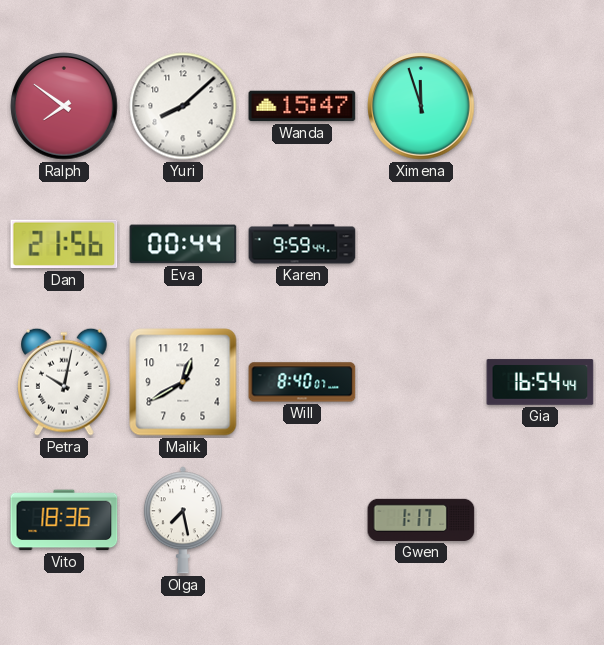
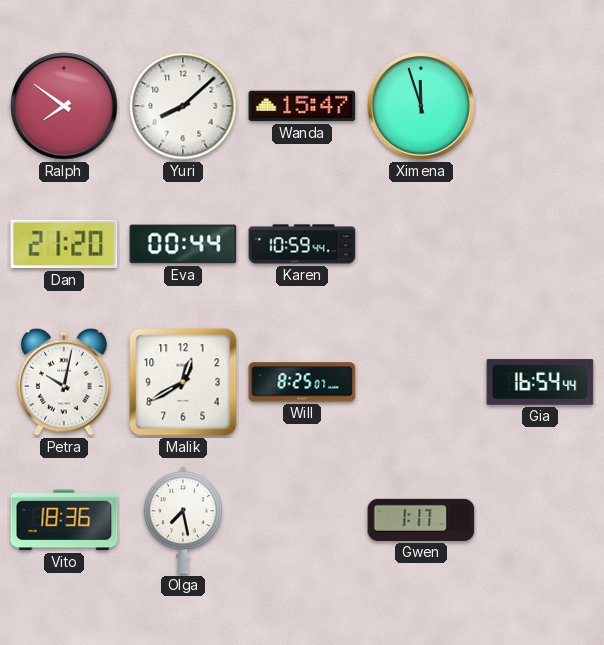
Dan: 21:56 -> 21:20 (64, 244)
Karen: 9:59 -> 10:59 (302, 244)
Will: 8:40 -> 8:25 (302, 382)
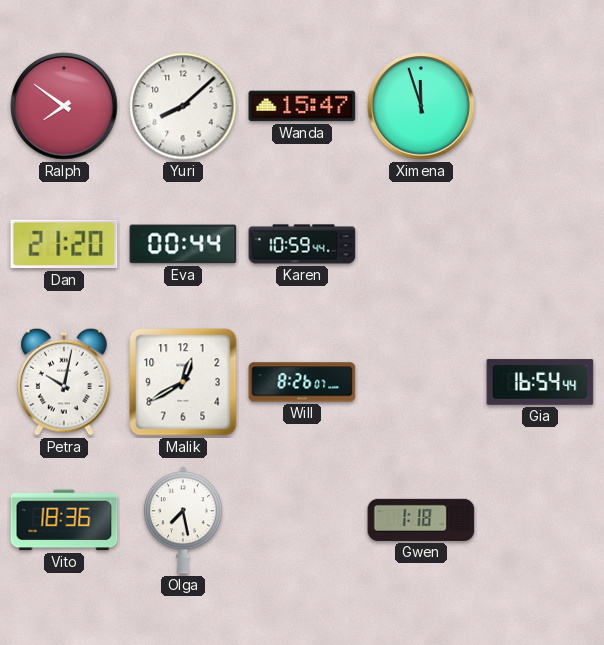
Will: 8:25 -> 8:26 (302, 382)
Gwen: 1:17 -> 1:18 (421, 520)
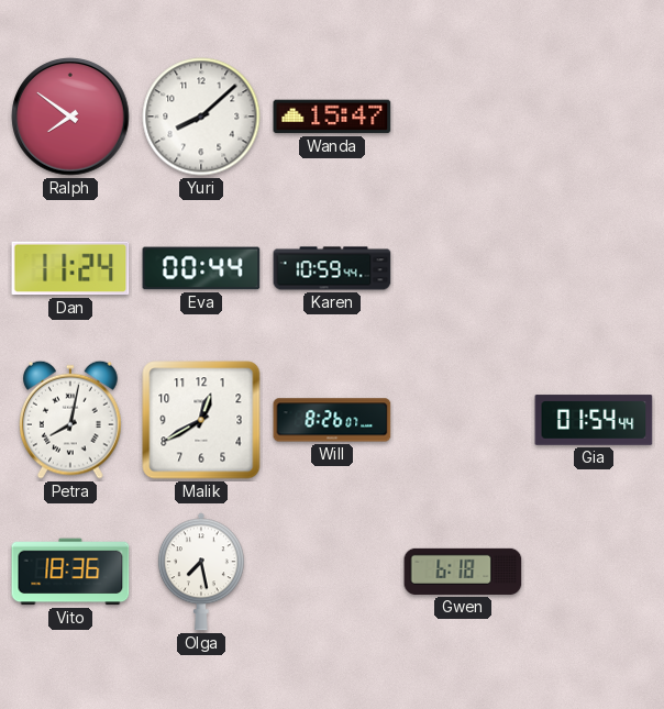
Ximena: 11:57 -> none (421, 106)
Dan: 21:20 -> 11:24 (70, 268)
Petra: 10:02 -> 8:02 (71, 420)
Gia: 16:54 -> 01:54 (594, 420)
Gwen: 1:18 -> 6:18 (463, 572)
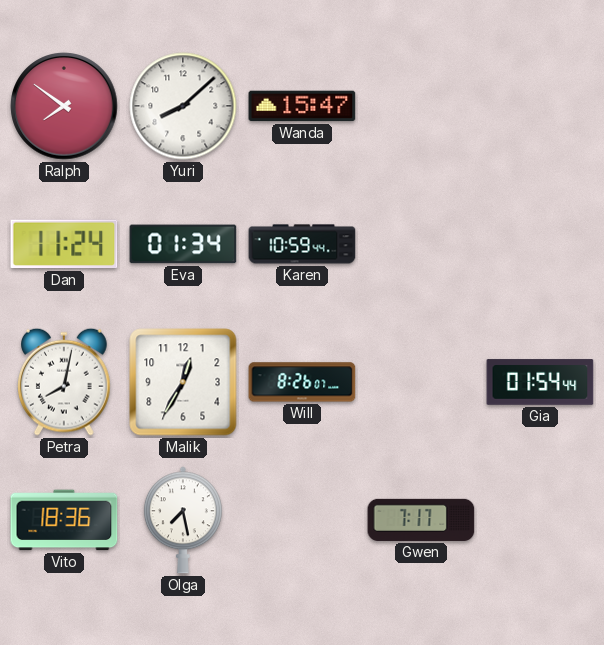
Eva: 00:44 -> 01:34 (183, 244)
Malik: 12:40 -> 12:35 (183, 382)
Gwen: 6:18 -> 7:17 (421, 520)
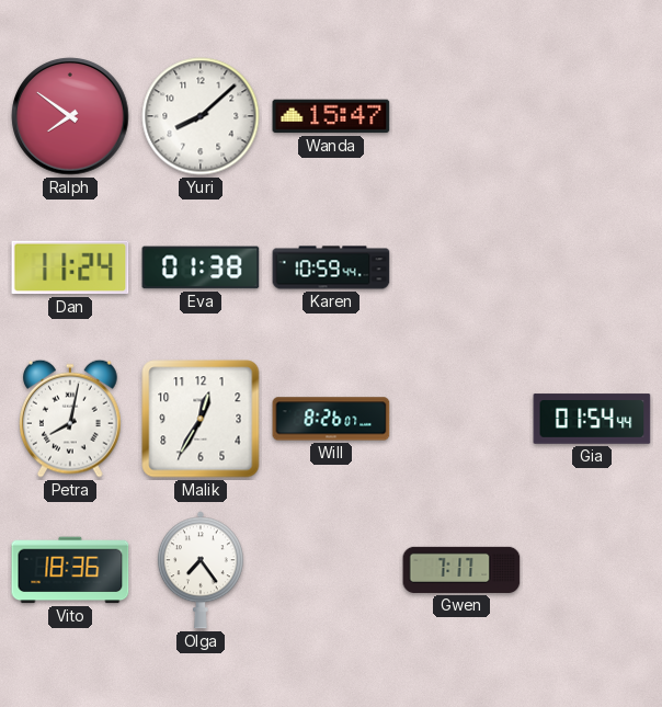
Eva: 01:34 -> 01:38 (201, 267)
Olga: 7:28 -> 7:24 (201, 570)
